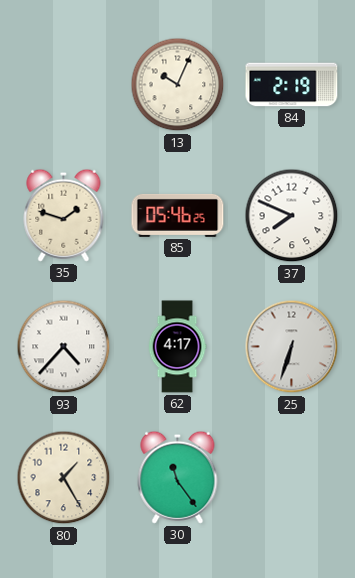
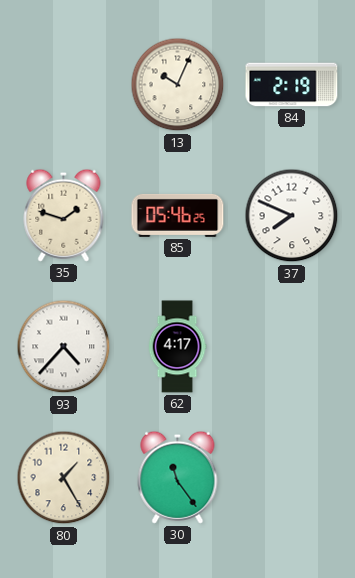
25: 6:33 -> none (292, 347)
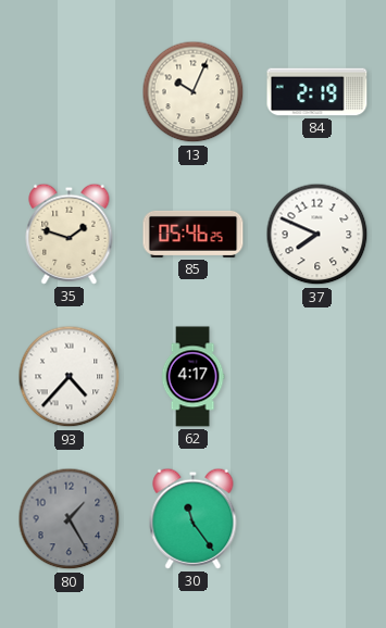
80 dial: cream -> grey (70, 519)
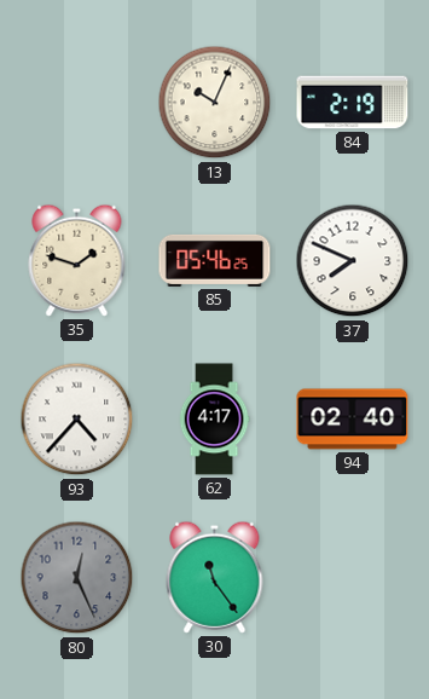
94: none -> 02:40 (353, 420)
80: 1:25 -> 12:26 (77, 578)
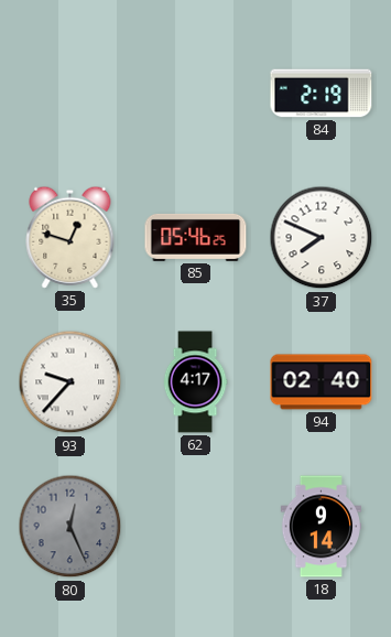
13: 10:04 -> none (215, 103)
35: 1:48 -> 12:48 (70, 237)
93: 4:37 -> 9:37 (70, 382)
30: 11:24 -> none (215, 577)
18: none -> 9:14 (322, 527)
